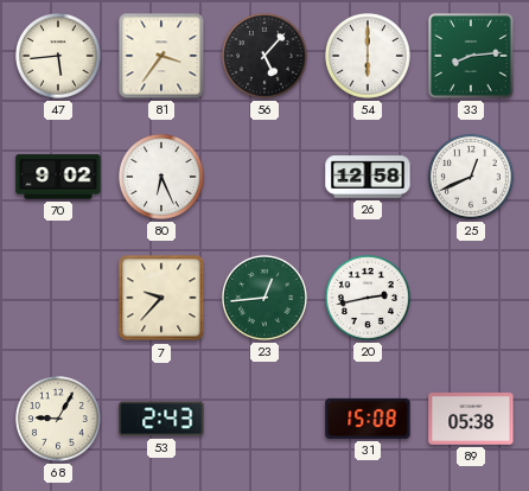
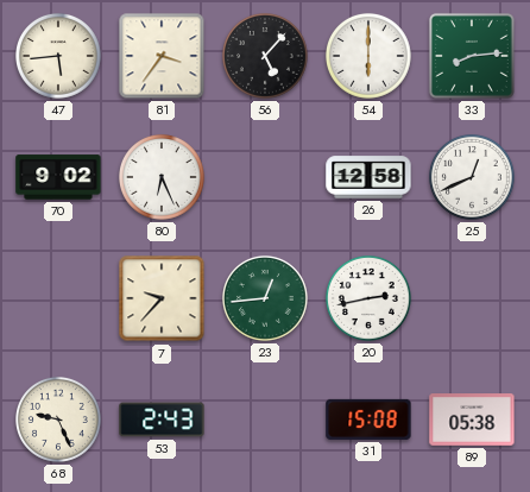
68: 9:05 -> 9:26 (59, 421)
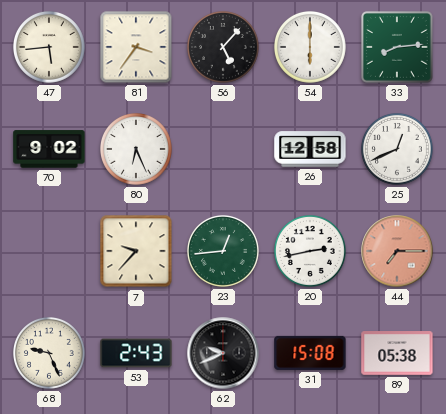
44: none -> 7:15 (397, 251)
62: none -> 9:41 (223, 353)
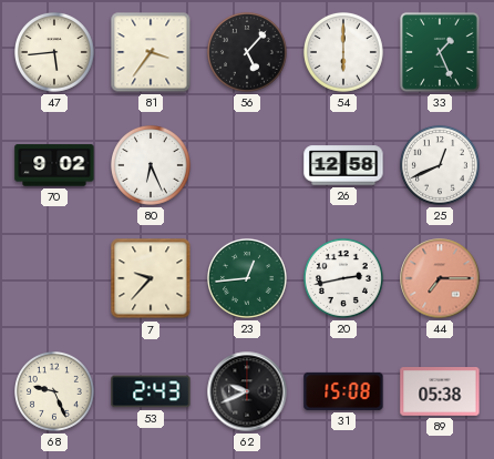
33: 8:14 -> 1:26 (440, 52)
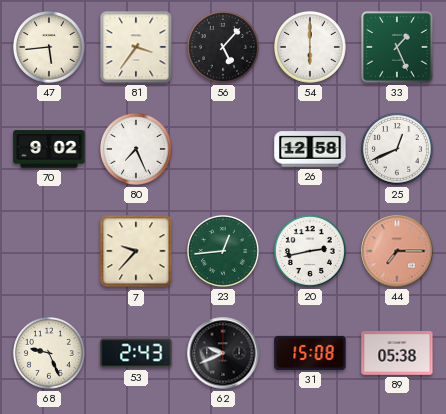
80: 6:26 -> 7:26 (137, 150)
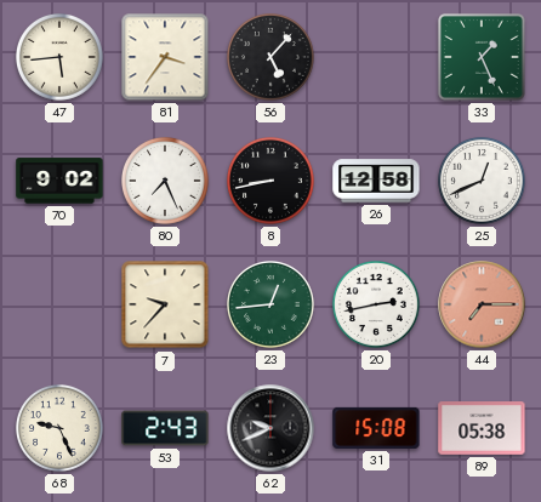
54: 6:00 -> none (311, 48)
8: none -> 8:43 (272, 182)
